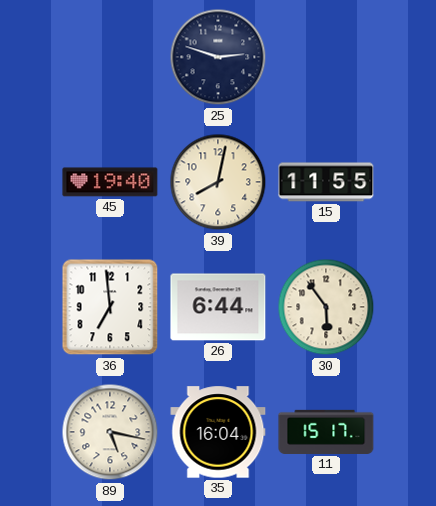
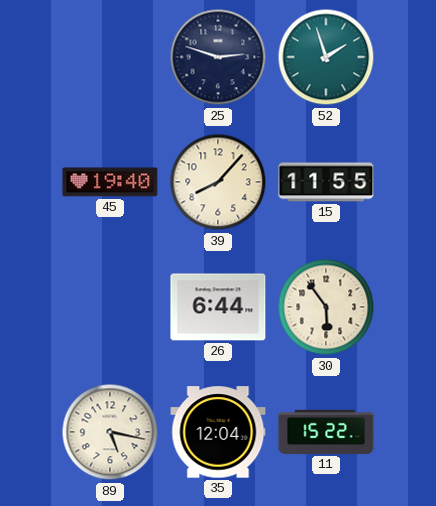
52: none -> 1:57 (326, 57)
39: 8:02 -> 8:07 (218, 182)
36: 6:59 -> none (110, 307)
35: 16:04 -> 12:04 (218, 432)
11: 15:17 -> 15:22 (326, 432)
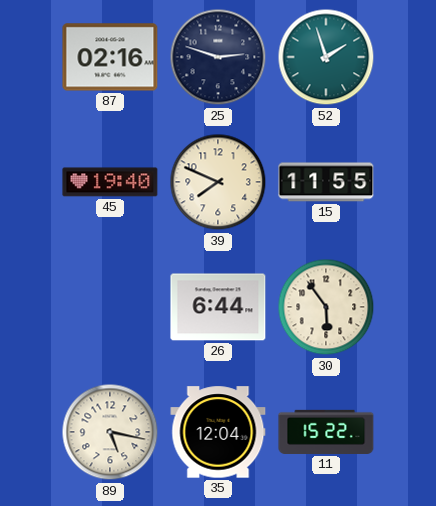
87: none -> 02:16 (110, 57)
39: 8:07 -> 7:49 (218, 182)
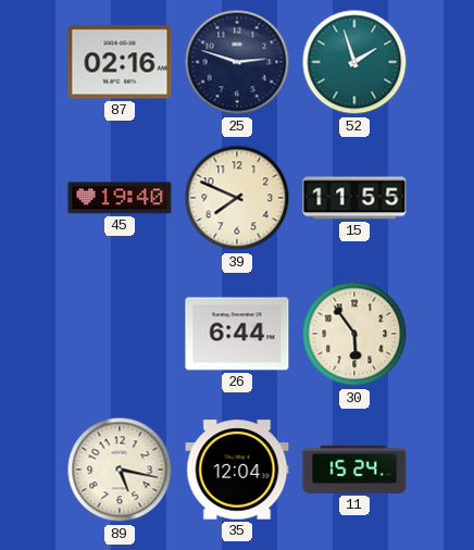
11: 15:22 -> 15:24 (354, 470)
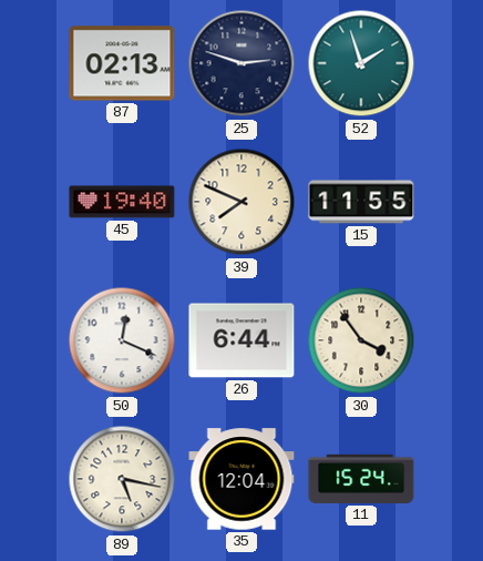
87: 02:16 -> 02:13 (122, 63)
50: none -> 12:19 (122, 340)
30: 5:54 -> 3:54 (361, 340)
